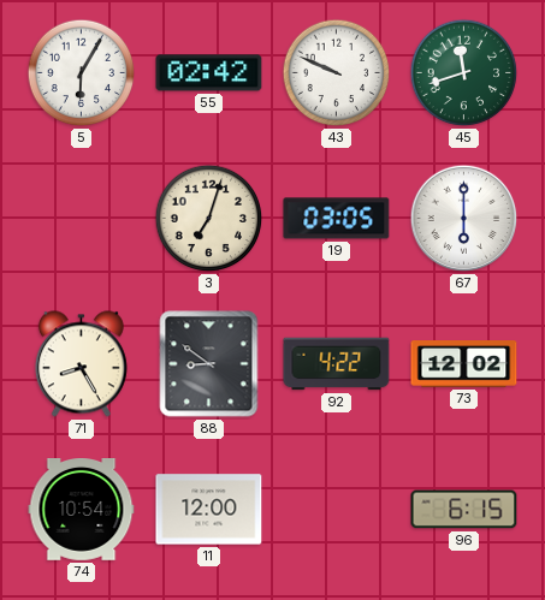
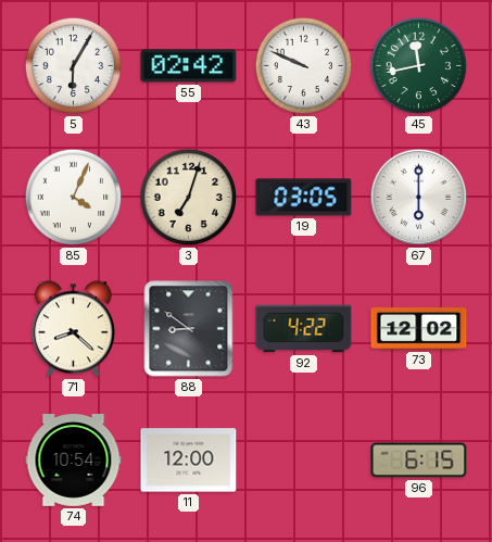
45: 11:42 -> 11:43 (419, 66)
85: none -> 4:04 (74, 198)
71: 8:25 -> 8:22 (73, 329)
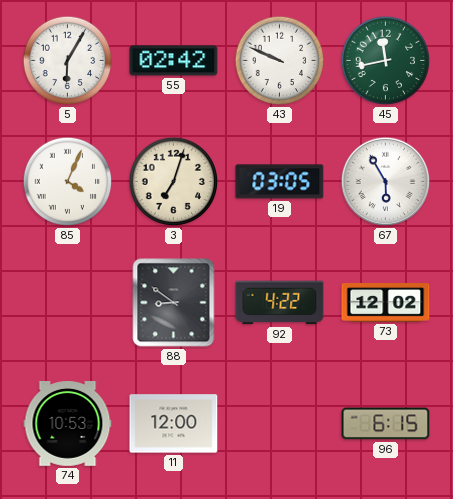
67: 6:00 -> 5:55 (386, 182)
71: 8:22 -> none (73, 329)
74: 10:54 -> 10:53 (68, 424)
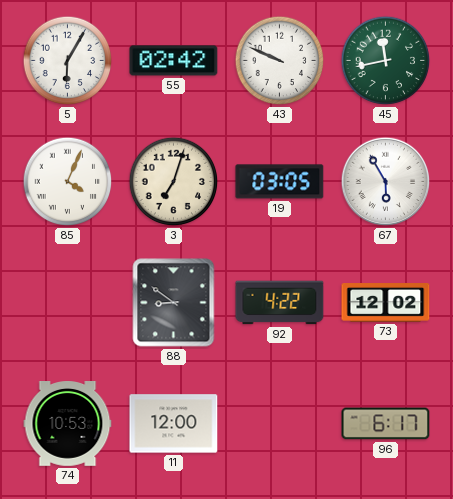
96: 6:15 -> 6:17 (386, 424)
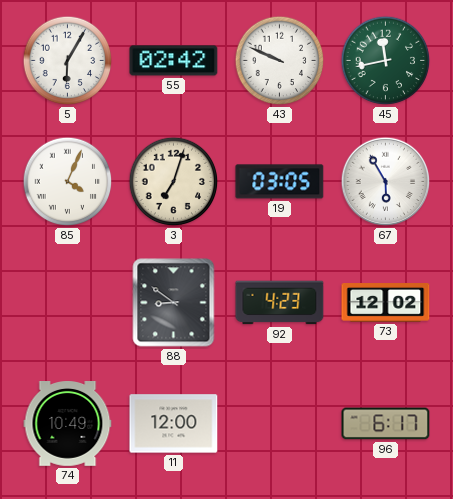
92: 4:22 -> 4:23 (280, 303)
74: 10:53 -> 10:49 (68, 424)
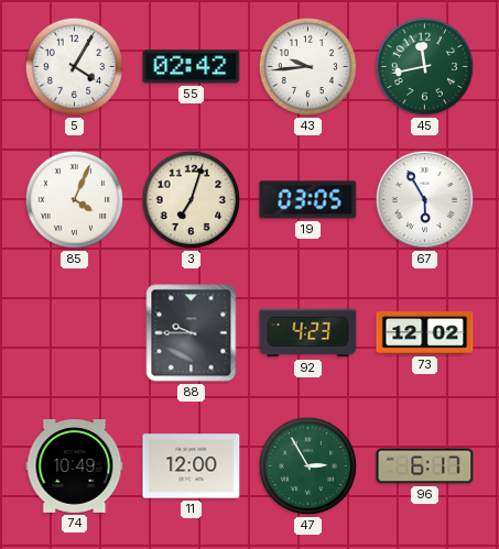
5: 6:05 -> 4:05 (75, 67)
43: 9:49 -> 9:44 (308, 67)
88: 8:51 -> 9:45 (192, 333)
47: none -> 2:55 (308, 466)
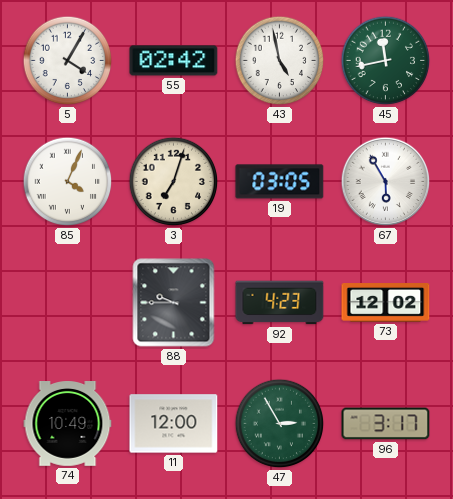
43: 9:44 -> 4:58 (280, 61)
96: 6:17 -> 3:17 (386, 424)
